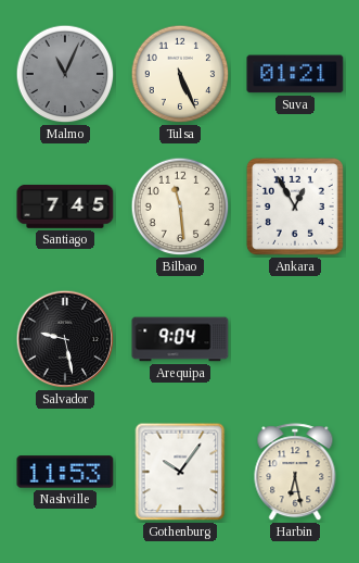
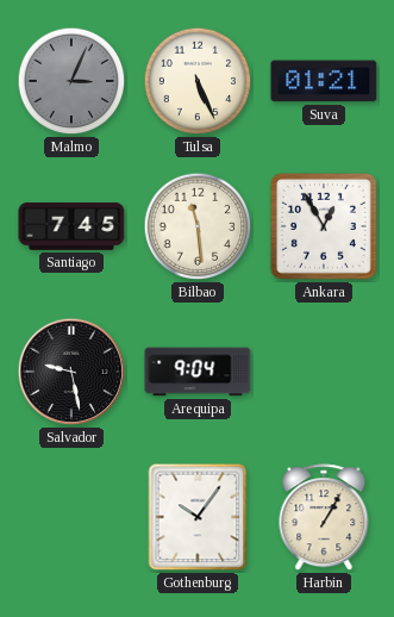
Malmo: 11:04 -> 3:04 (71, 81)
Nashville: 11:53 -> none (65, 472)
Harbin: 6:28 -> 1:05 (324, 518)
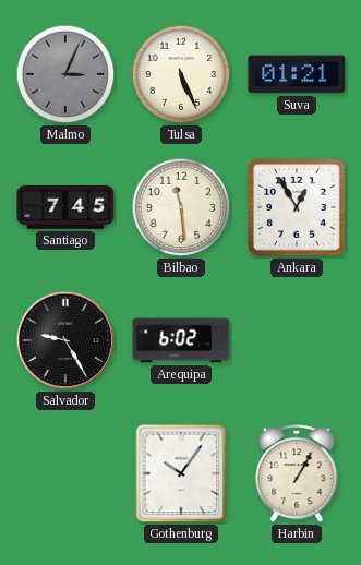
Salvador: 9:28 -> 9:25 (65, 340)
Arequipa: 9:04 -> 6:02 (181, 340)
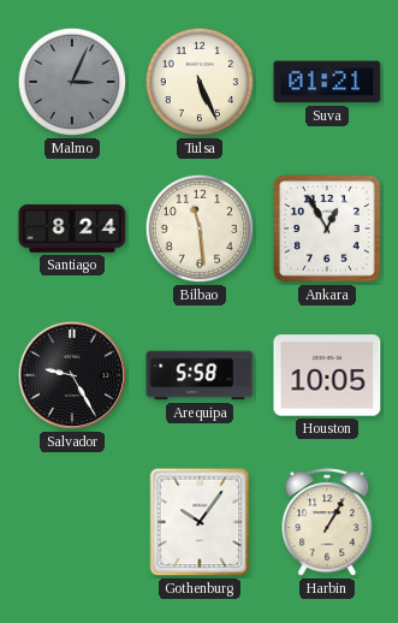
Santiago: 7:45 -> 8:24 (72, 229)
Arequipa: 6:02 -> 5:58 (200, 375)
Houston: none -> 10:05 (327, 375)
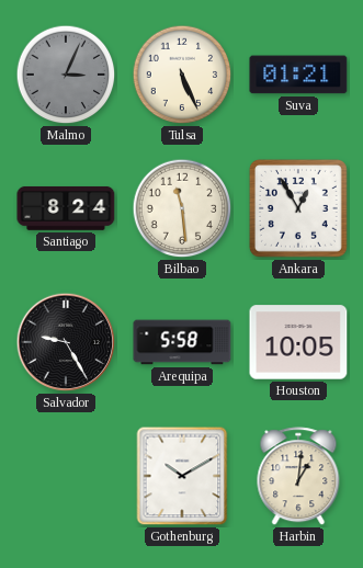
Gothenburg: 10:06 -> 10:10 (182, 476)
Harbin: 1:05 -> 1:01 (298, 477)
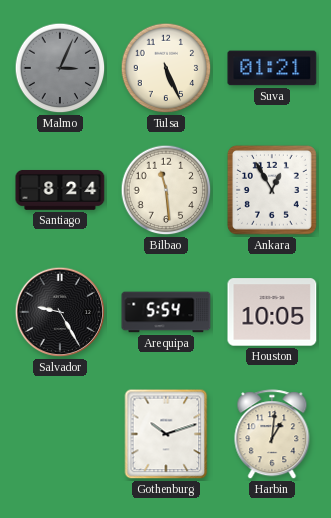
Arequipa: 5:58 -> 5:54 (166, 312)
Gothenburg: 10:10 -> 10:12 (166, 434)
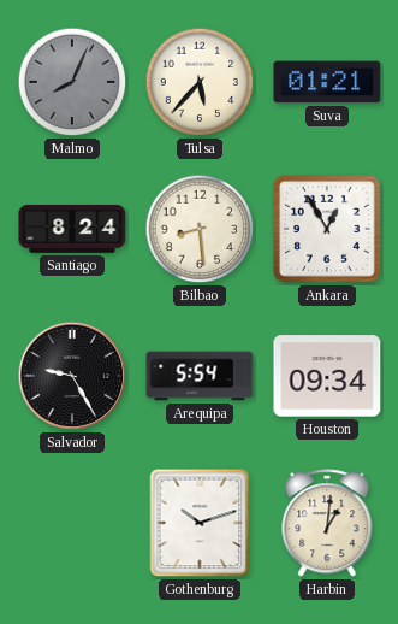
Malmo: 3:04 -> 8:04 (72, 82)
Tulsa: 5:26 -> 5:37 (200, 82)
Bilbao: 11:29 -> 8:29 (200, 229)
Houston: 10:05 -> 09:34 (327, 376)
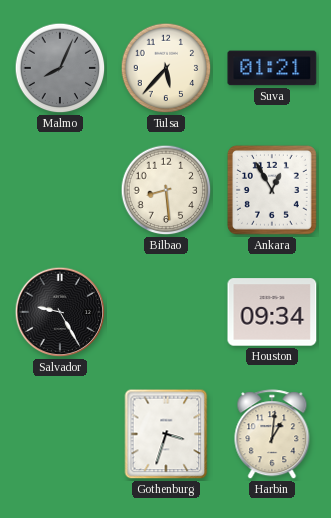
Santiago: 8:24 -> none (72, 229)
Arequipa: 5:54 -> none (200, 376)
Gothenburg: 10:12 -> 3:33 (166, 434)
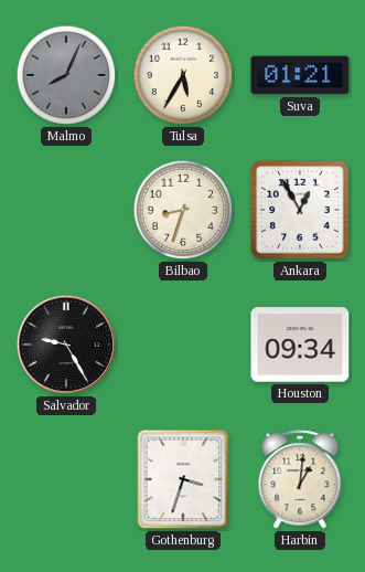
Tulsa: 5:37 -> 5:35 (183, 75)
Bilbao: 8:29 -> 8:33 (183, 210)
